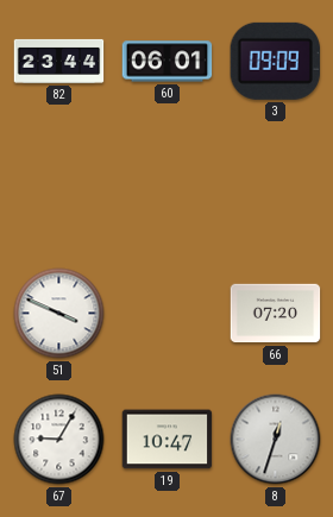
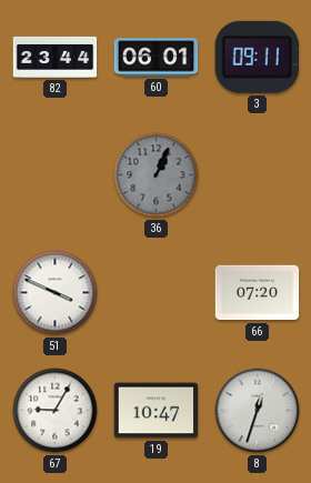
3: 09:09 -> 09:11 (257, 57)
36: none -> 1:04 (157, 175)
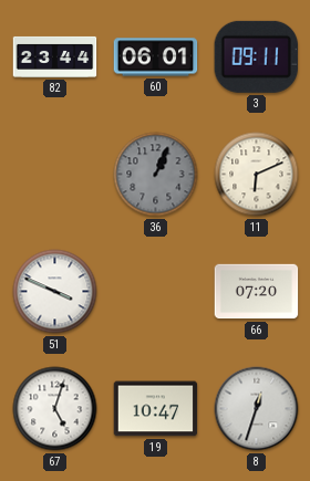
11: none -> 6:11 (257, 175)
67: 9:05 -> 5:03 (55, 409)
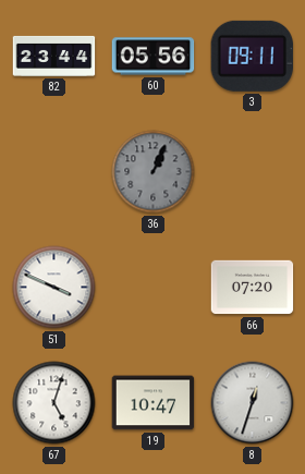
60: 06:01 -> 05:56 (154, 57)
11: 6:11 -> none (257, 175)
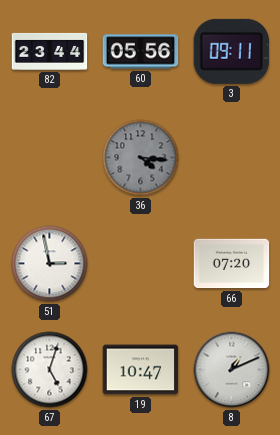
36: 1:04 -> 4:16 (141, 158)
51: 3:49 -> 2:58 (50, 264)
8: 12:33 -> 1:11 (232, 370)
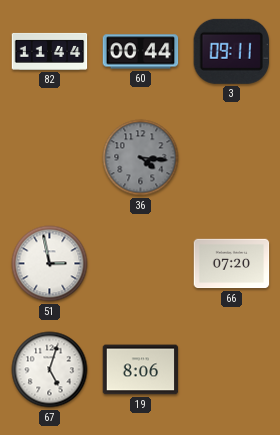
82: 23:44 -> 11:44 (50, 51)
60: 05:56 -> 00:44 (141, 52)
19: 10:47 -> 8:06 (141, 370)
8: 1:11 -> none (232, 370)
